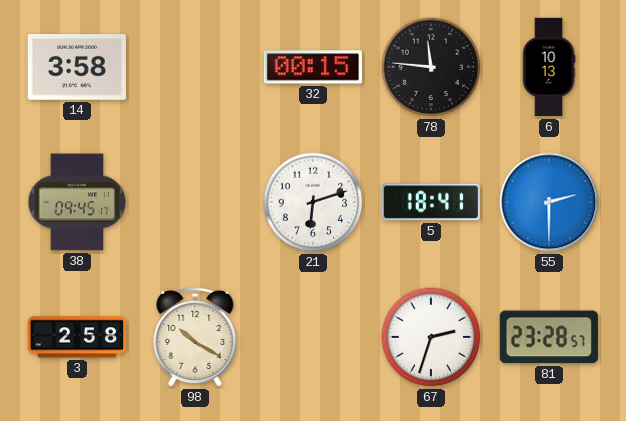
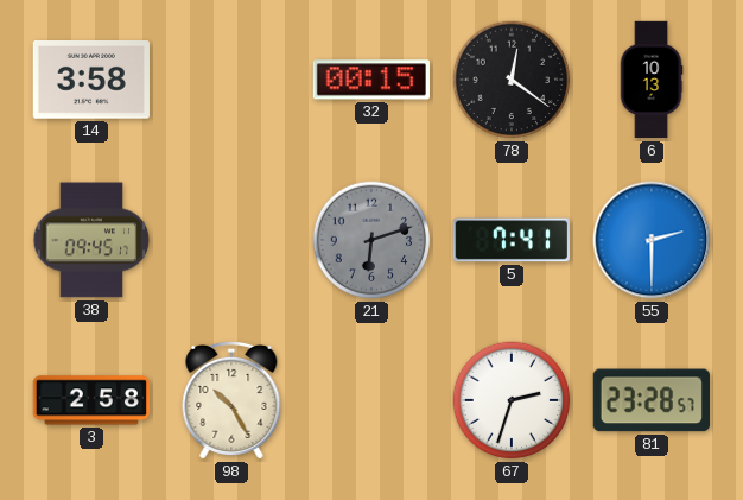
78: 11:46 -> 12:21 (512, 80)
21 dial: white -> grey (371, 240)
5: 18:41 -> 7:41 (510, 240)
98: 10:20 -> 10:25 (231, 400)
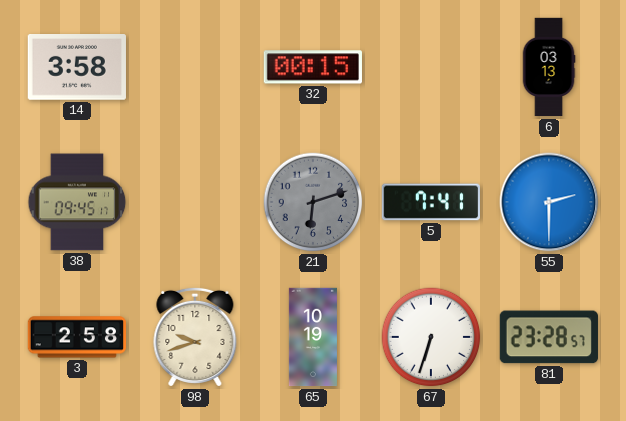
78: 12:21 -> none (512, 80)
6: 10:13 -> 03:13 (549, 67)
98: 10:25 -> 9:42 (195, 337)
65: none -> 10:19 (313, 337)
67: 2:33 -> 6:33 (431, 337)
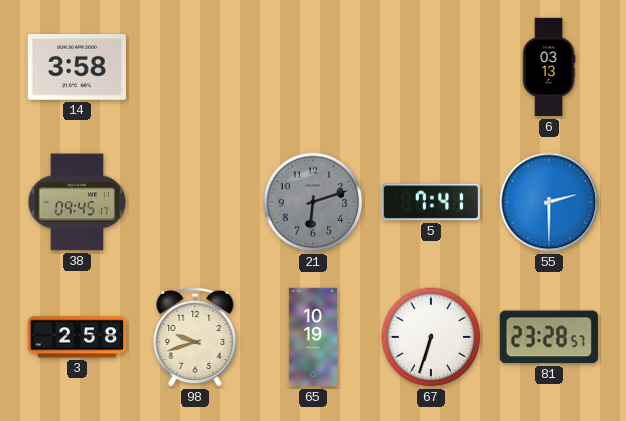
32: 00:15 -> none (313, 67)
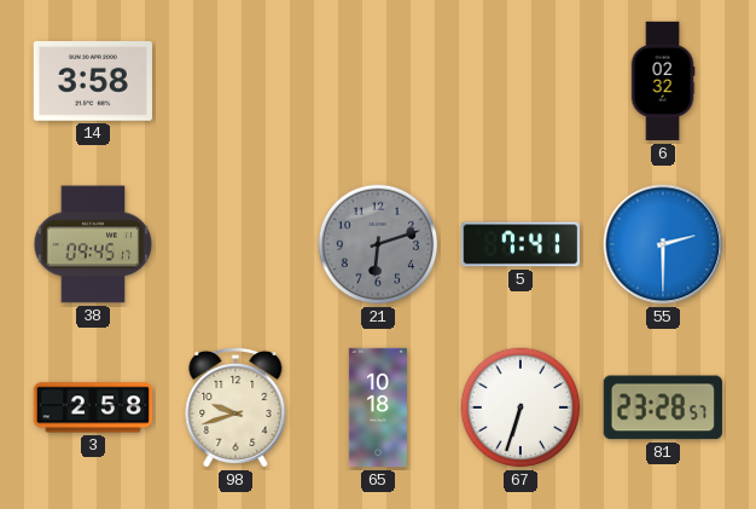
6: 03:13 -> 02:32 (663, 81)
65: 10:19 -> 10:18 (378, 407)
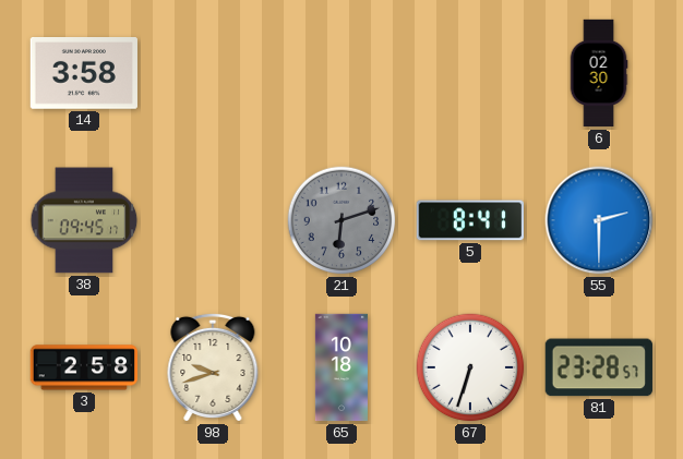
6: 02:32 -> 02:30 (599, 73)
5: 7:41 -> 8:41 (469, 220)
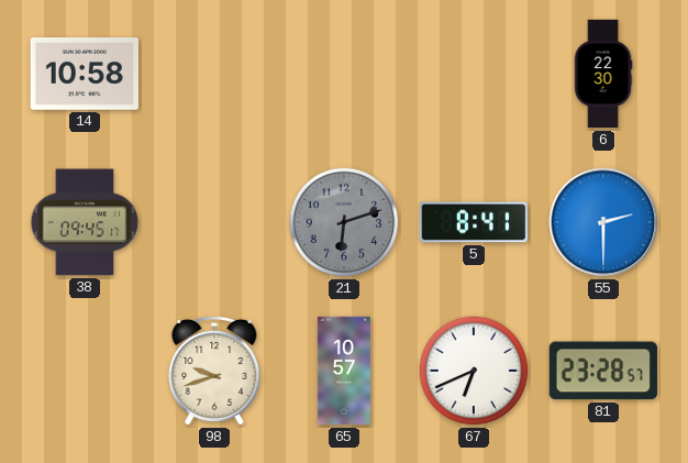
14: 3:58 -> 10:58 (85, 75)
6: 02:30 -> 22:30 (603, 74)
3: 2:58 -> none (83, 367)
65: 10:18 -> 10:57 (344, 371)
67: 6:33 -> 6:41 (474, 371)
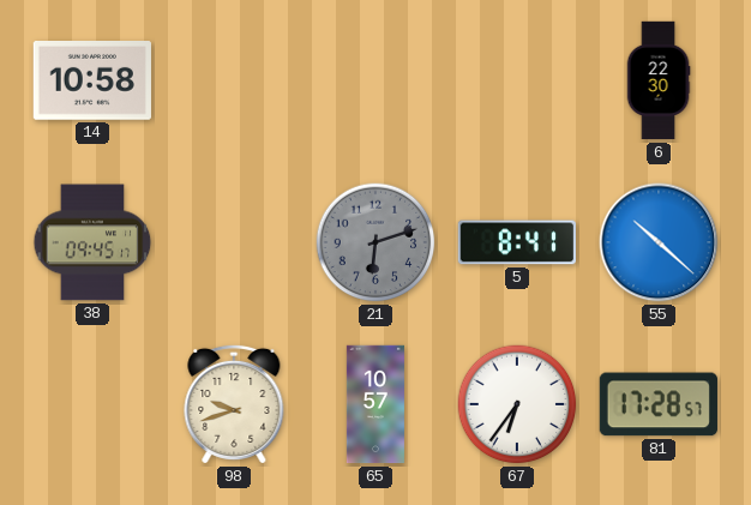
55: 2:30 -> 10:22 (659, 242)
67: 6:41 -> 6:36 (517, 404)
81: 23:28 -> 17:28 (659, 404)
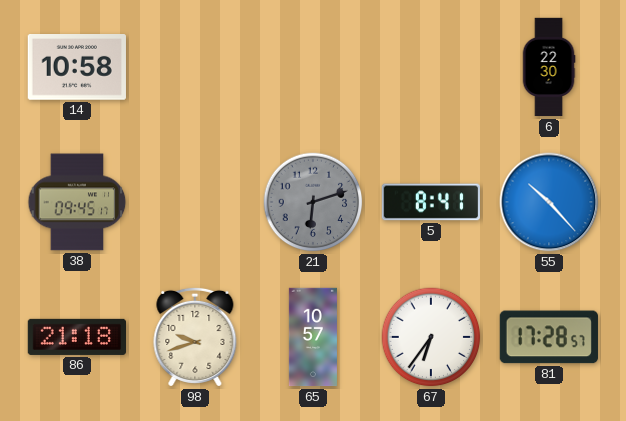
55: 10:22 -> 10:23 (549, 202)
86: none -> 21:18 (76, 337)
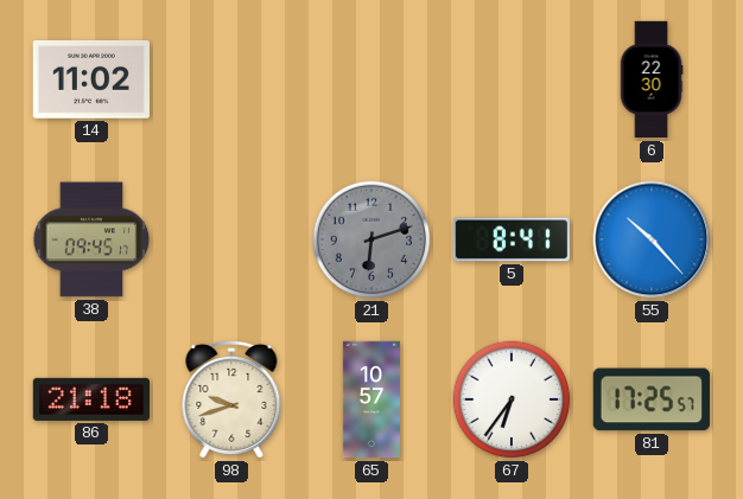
14: 10:58 -> 11:02 (91, 81)
81: 17:28 -> 17:25 (652, 399)
